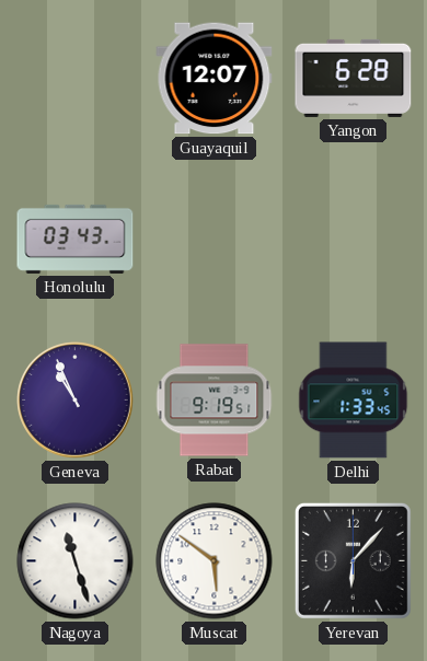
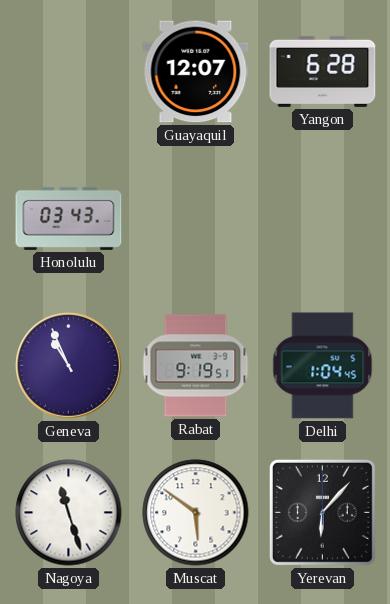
Delhi: 1:33 -> 1:04 (323, 366)
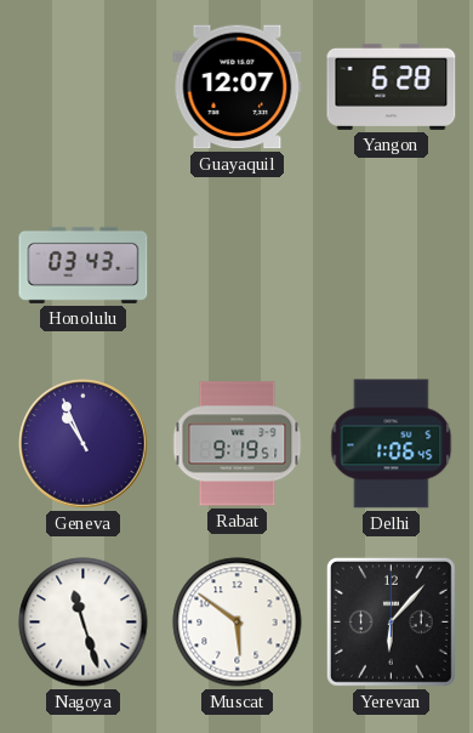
Delhi: 1:04 -> 1:06 (392, 444)
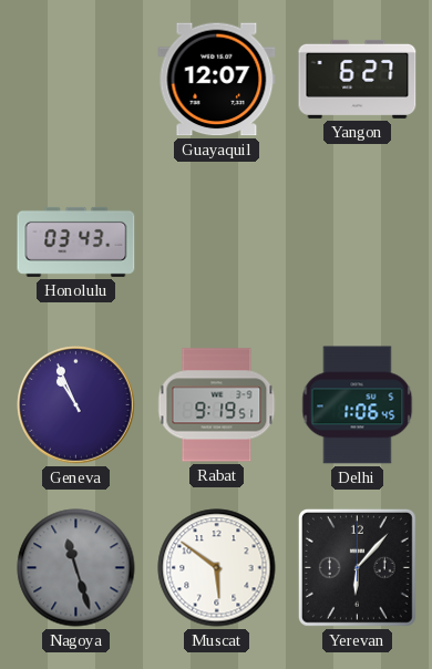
Yangon: 6:28 -> 6:27 (358, 79)
Nagoya dial: white -> grey (76, 568)
